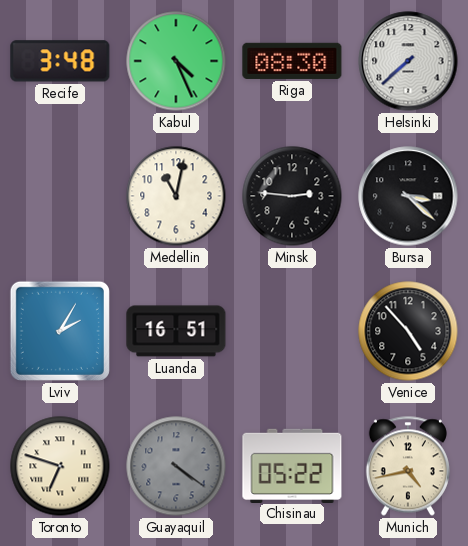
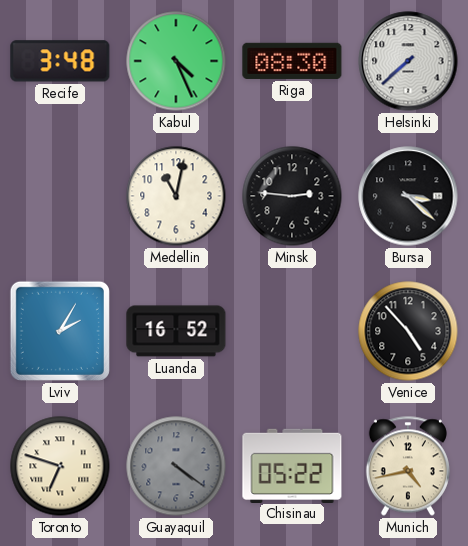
Luanda: 16:51 -> 16:52 (176, 331)
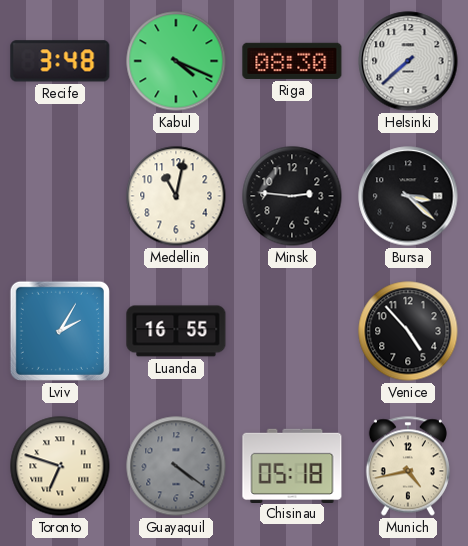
Kabul: 4:26 -> 4:19 (176, 61)
Luanda: 16:52 -> 16:55 (176, 331)
Chisinau: 05:22 -> 05:18 (292, 465)
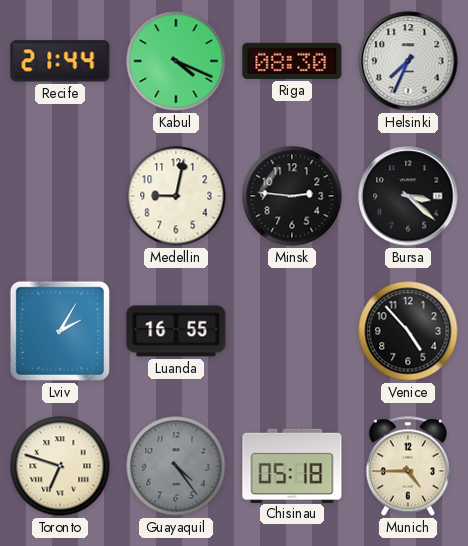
Recife: 3:48 -> 21:44 (60, 61)
Helsinki: 7:38 -> 7:34 (408, 61)
Medellin: 11:02 -> 9:02 (176, 196)
Guayaquil: 4:21 -> 4:24 (176, 466)
Munich: 4:43 -> 4:45 (408, 466)
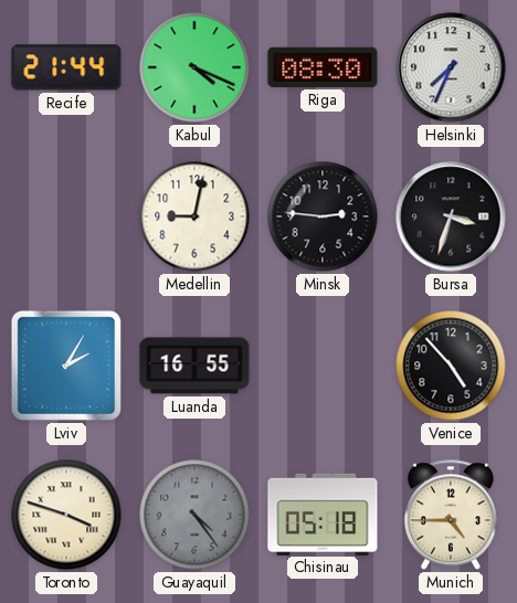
Bursa: 3:22 -> 3:33 (451, 216)
Toronto: 6:48 -> 3:48 (66, 515)
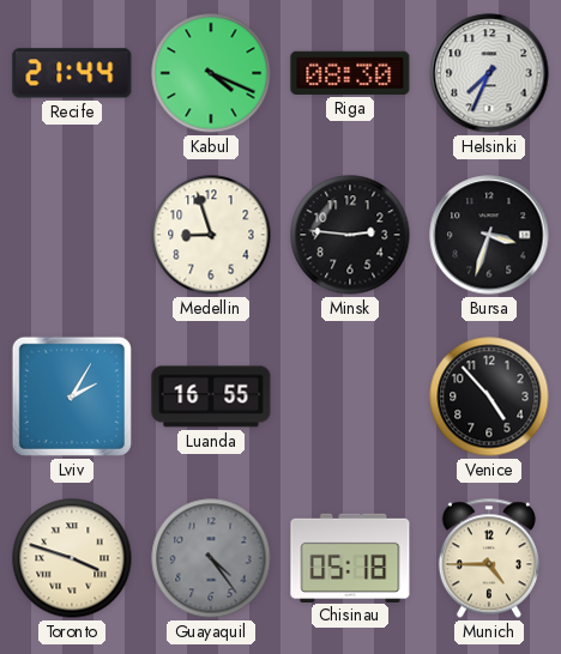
Medellin: 9:02 -> 8:57 (211, 235)
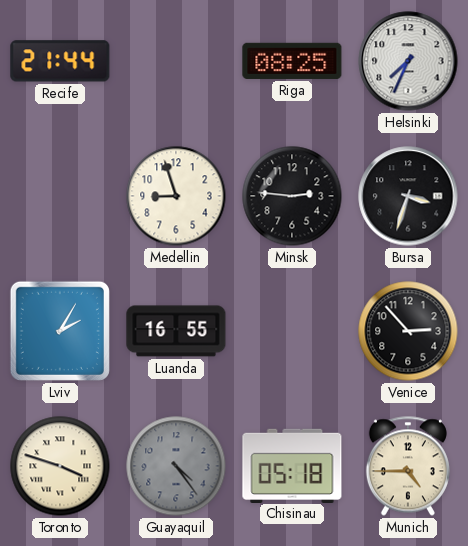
Kabul: 4:19 -> none (211, 73)
Riga: 08:30 -> 08:25 (292, 61)
Venice: 4:53 -> 2:53 (408, 331)
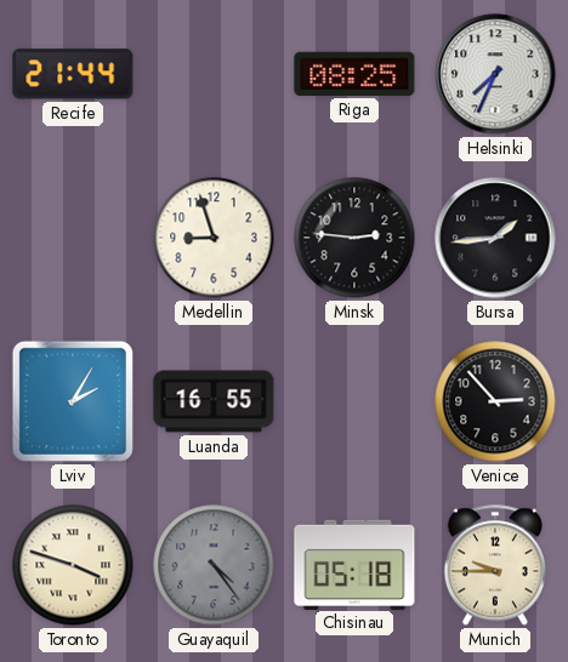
Bursa: 3:33 -> 1:44 (495, 238)
Munich: 4:45 -> 9:45 (495, 565)
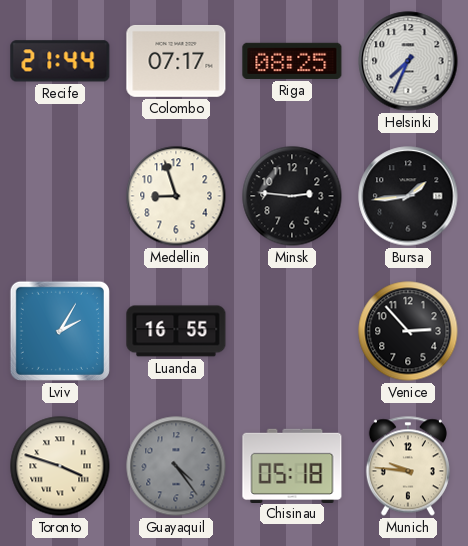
Colombo: none -> 07:17 (176, 61)
Munich: 9:45 -> 9:46 (408, 466)
